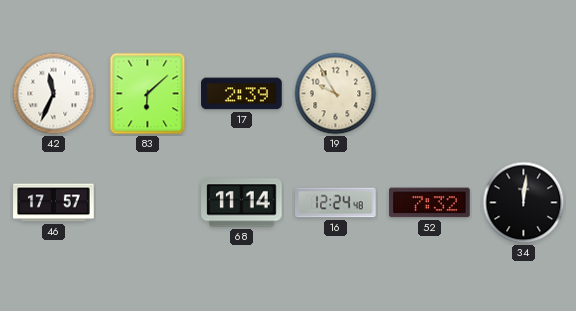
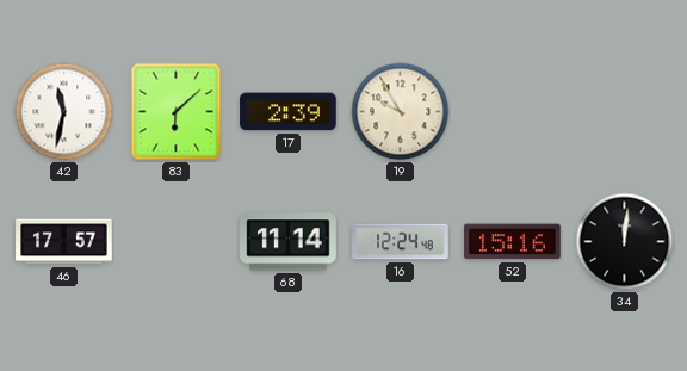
42: 11:34 -> 11:32 (64, 112)
52: 7:32 -> 15:16 (513, 242)
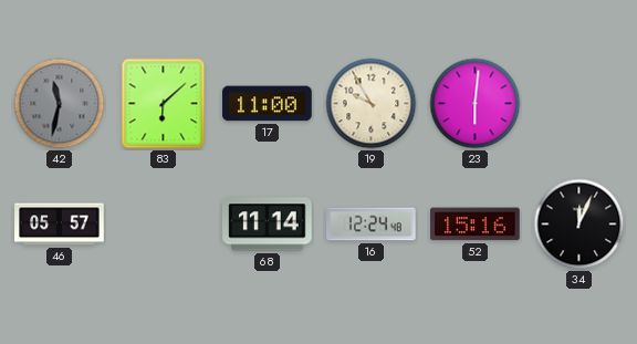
42 dial: white -> grey (60, 104)
17: 2:39 -> 11:00 (268, 104)
23: none -> 6:01 (476, 104)
46: 17:57 -> 05:57 (60, 225)
34: 12:01 -> 12:04 (579, 225)
